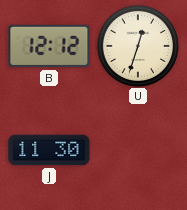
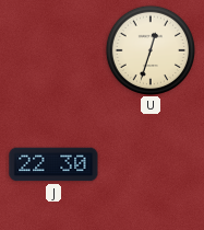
B: 12:12 -> none (49, 46)
J: 11:30 -> 22:30 (53, 164)
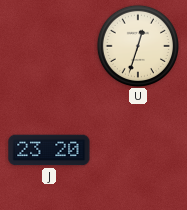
J: 22:30 -> 23:20 (49, 150)
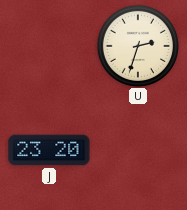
U: 12:33 -> 2:33 (137, 45)
